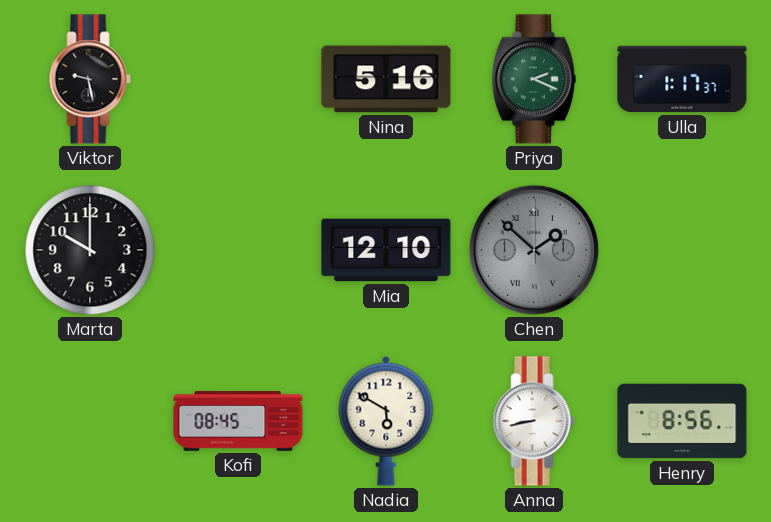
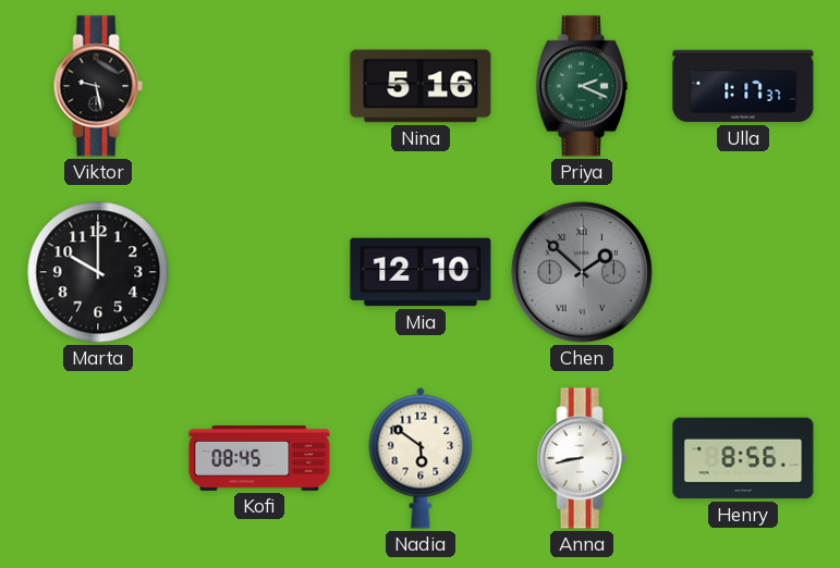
Nadia: 5:50 -> 5:51 (421, 458)
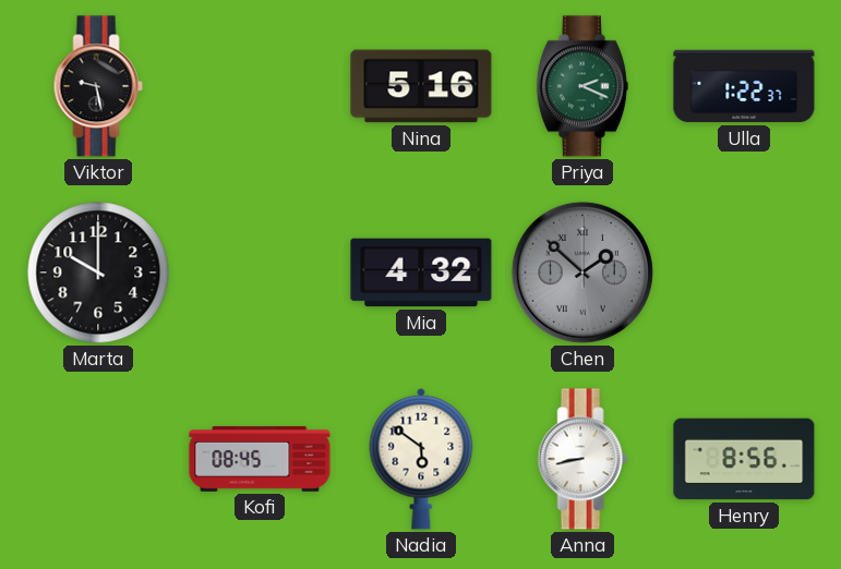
Ulla: 1:17 -> 1:22 (744, 86)
Mia: 12:10 -> 4:32 (421, 273)
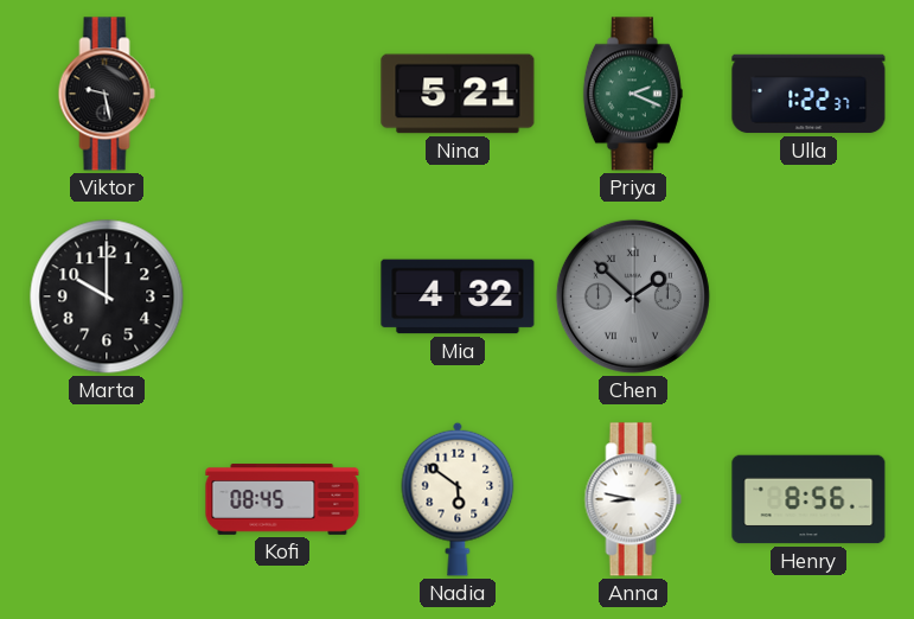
Nina: 5:16 -> 5:21 (458, 94)
Anna: 8:43 -> 8:47 (633, 499)
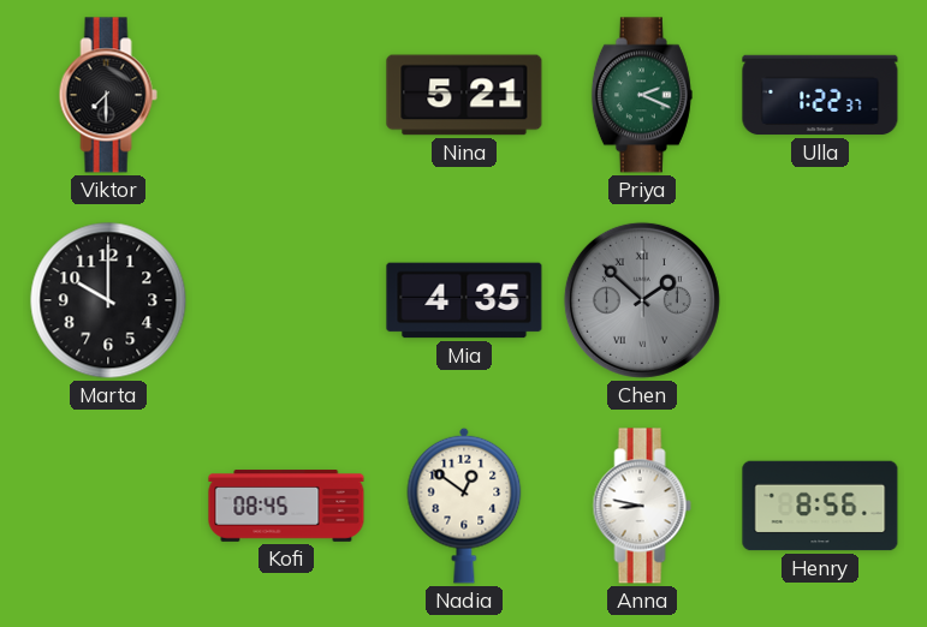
Viktor: 9:28 -> 7:30 (108, 95)
Mia: 4:32 -> 4:35 (464, 300)
Nadia: 5:51 -> 12:51 (464, 506)
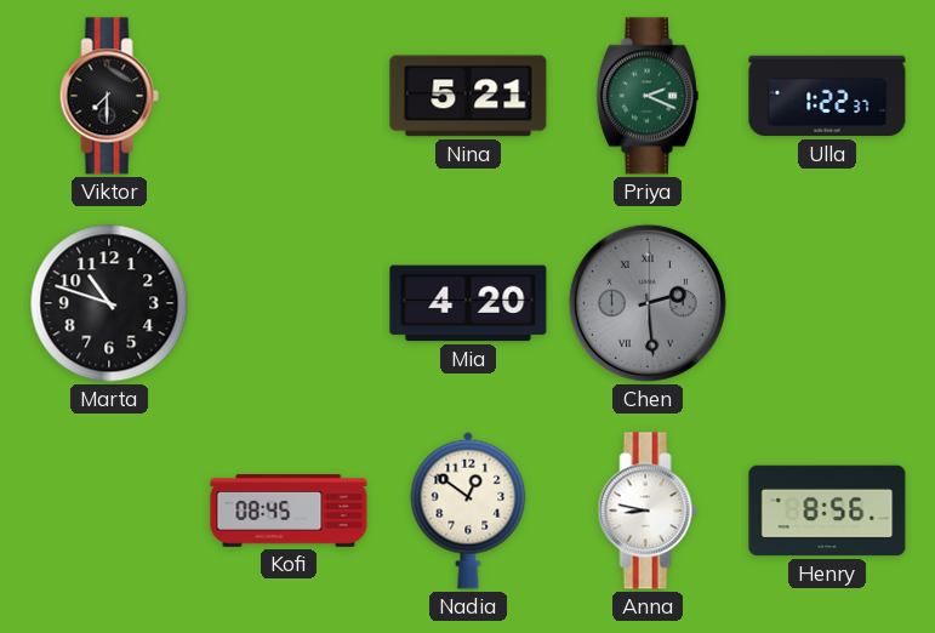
Marta: 10:00 -> 10:48 (109, 303)
Mia: 4:35 -> 4:20 (468, 303)
Chen: 1:52 -> 2:29 (648, 303)
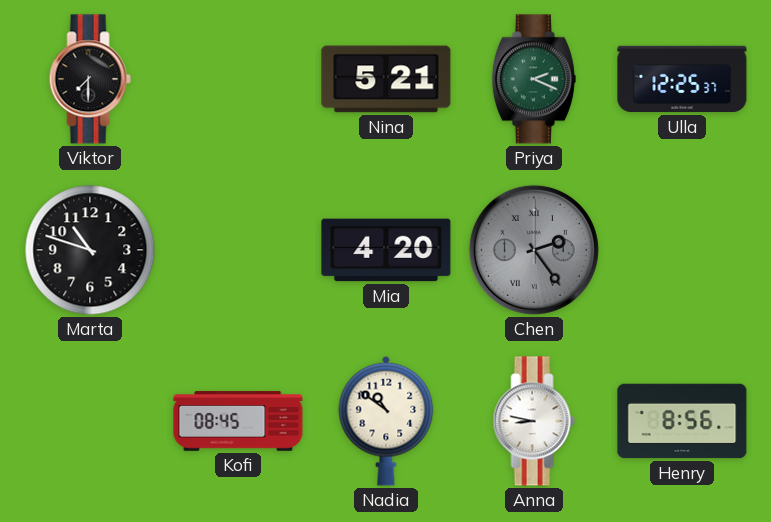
Ulla: 1:22 -> 12:25 (682, 79)
Chen: 2:29 -> 2:24 (534, 250)
Nadia: 12:51 -> 10:51 (386, 421)
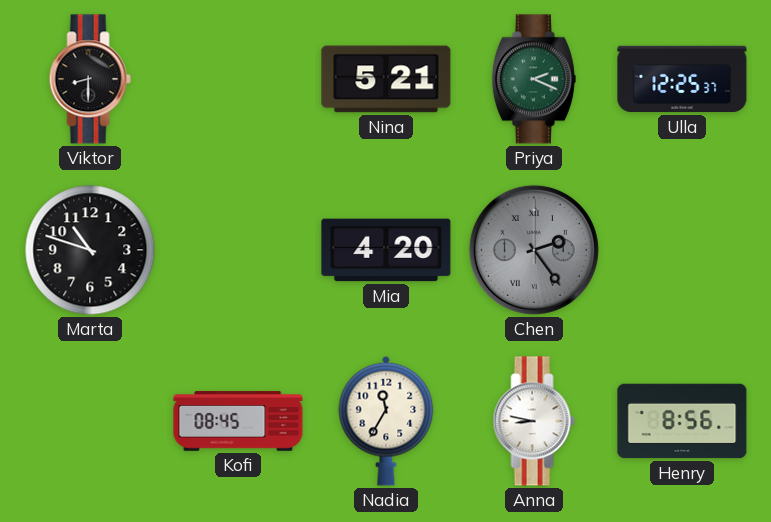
Viktor: 7:30 -> 8:30 (90, 79)
Nadia: 10:51 -> 11:35 (386, 421)
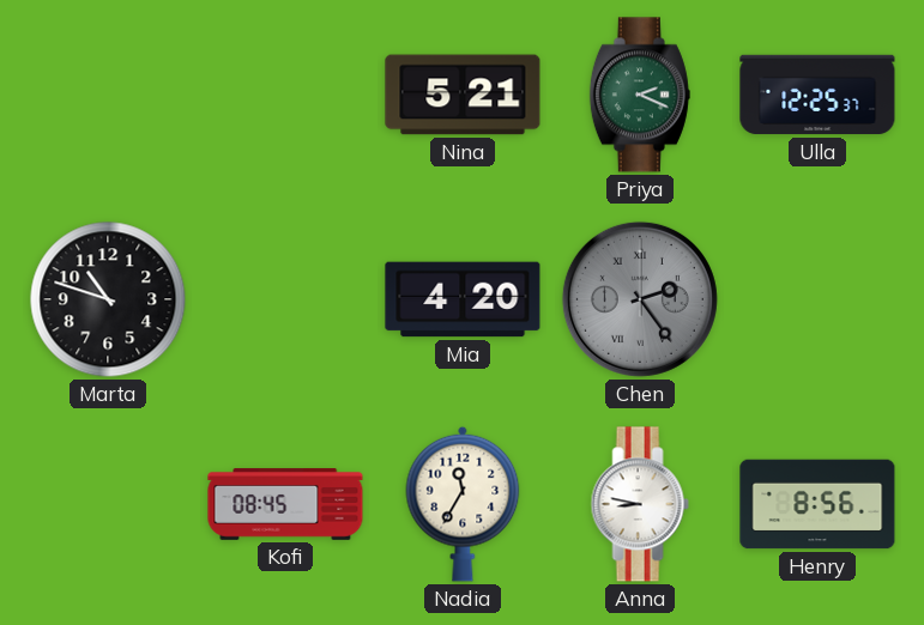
Viktor: 8:30 -> none (90, 79)
